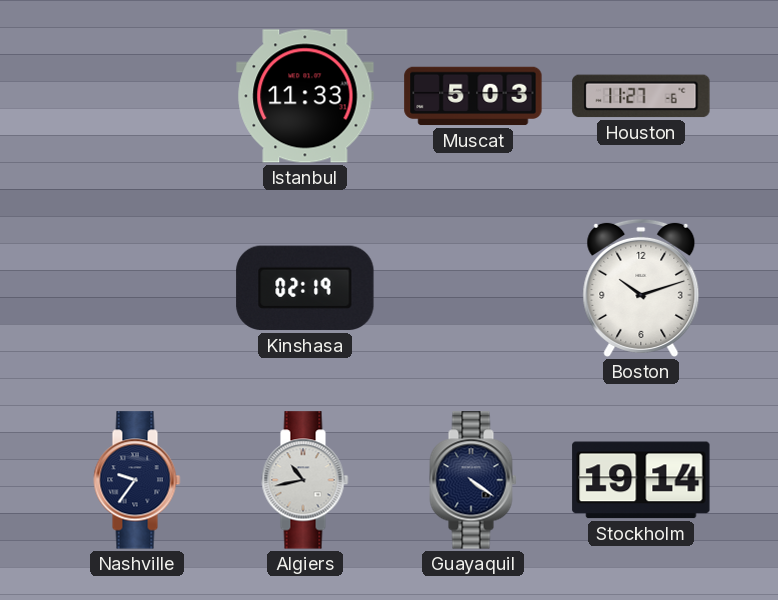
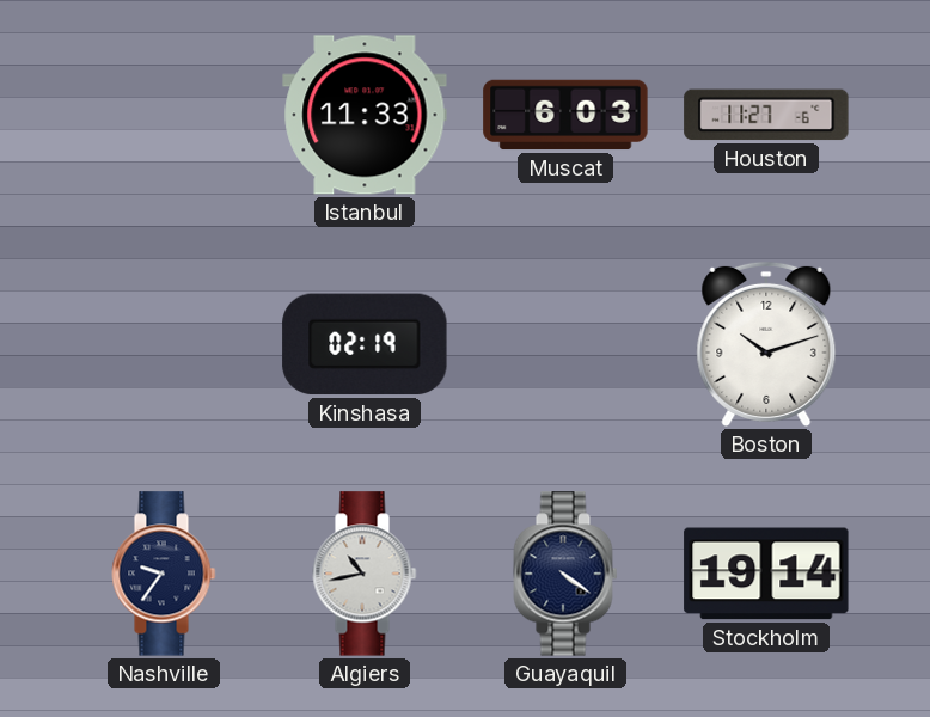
Muscat: 5:03 -> 6:03 (565, 115)
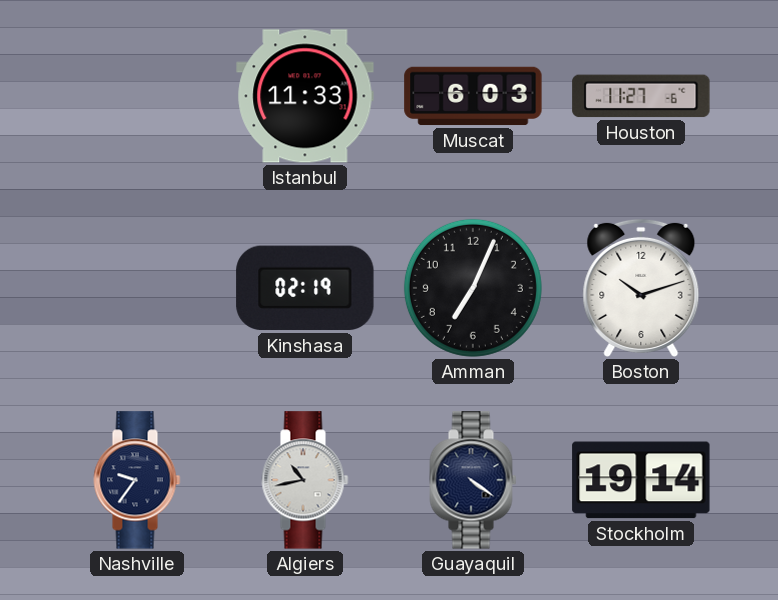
Amman: none -> 7:04 (473, 288)
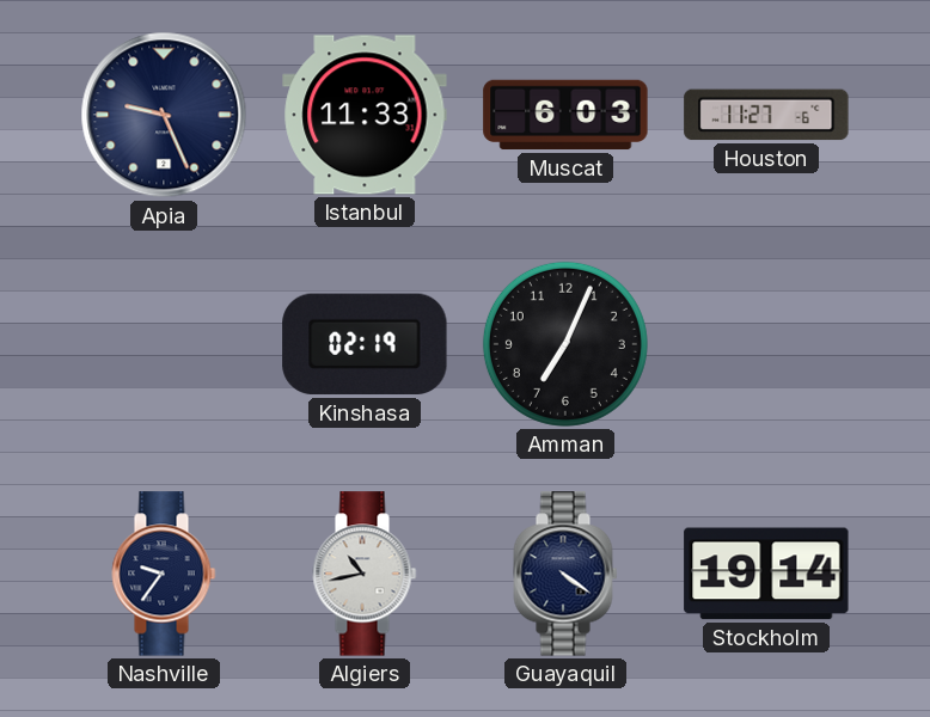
Apia: none -> 9:26 (164, 115)
Boston: 10:12 -> none (641, 288)
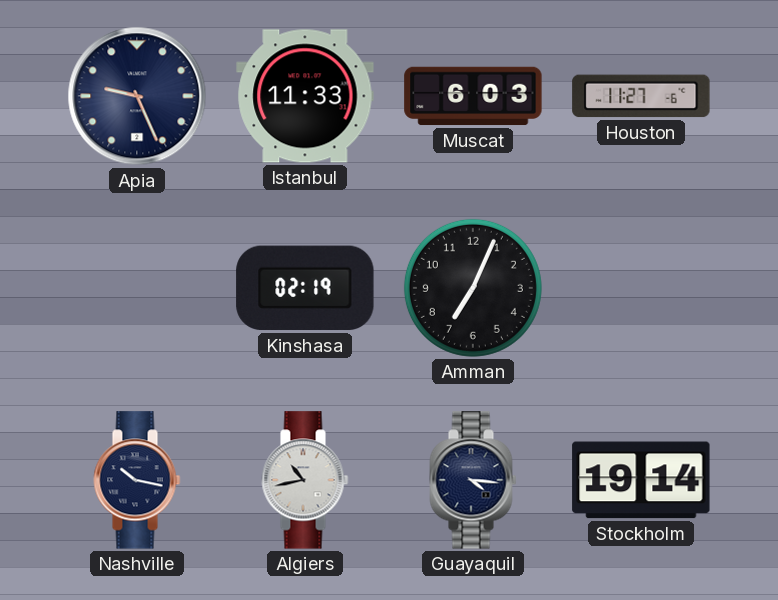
Nashville: 9:36 -> 10:17 (137, 480)
Guayaquil: 4:21 -> 4:16 (473, 480)
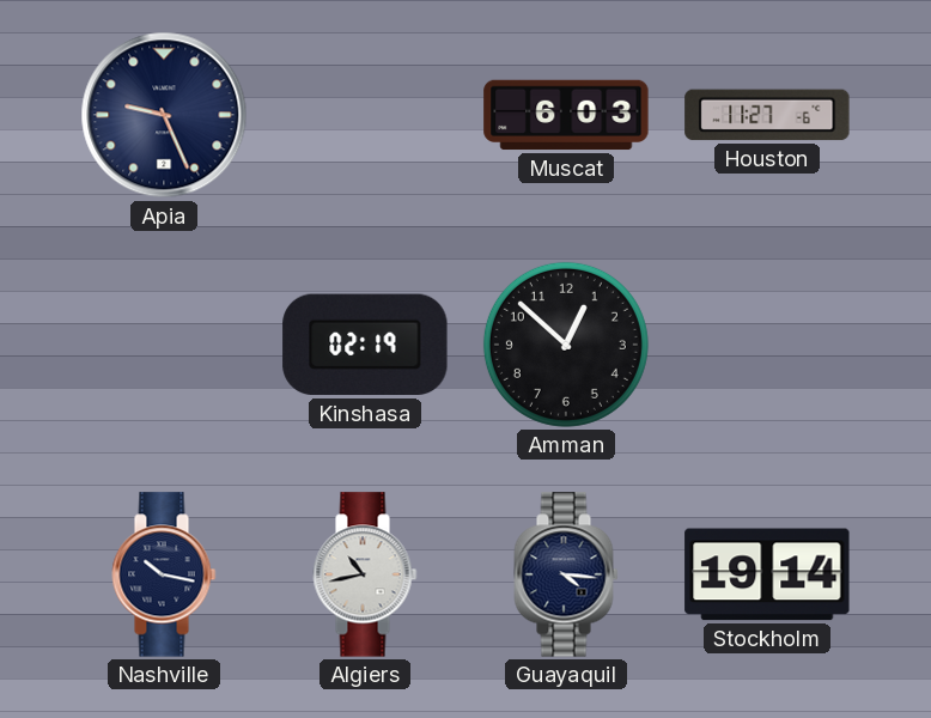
Istanbul: 11:33 -> none (305, 96)
Amman: 7:04 -> 12:52 (566, 345)
